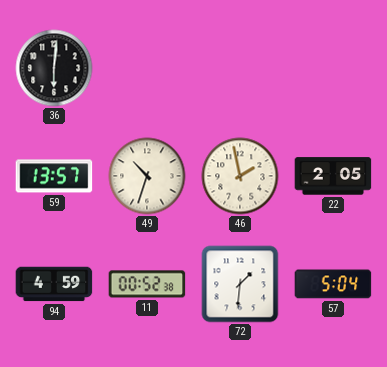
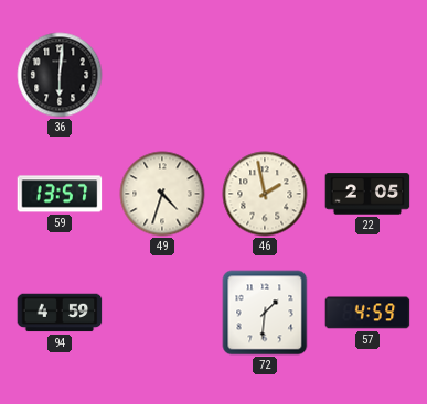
49: 10:33 -> 4:33 (162, 194)
11: 00:52 -> none (147, 284)
57: 5:04 -> 4:59 (367, 313)
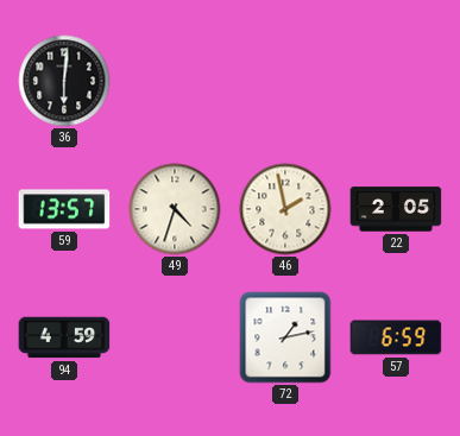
72: 1:31 -> 1:13 (285, 337)
57: 4:59 -> 6:59 (396, 337)
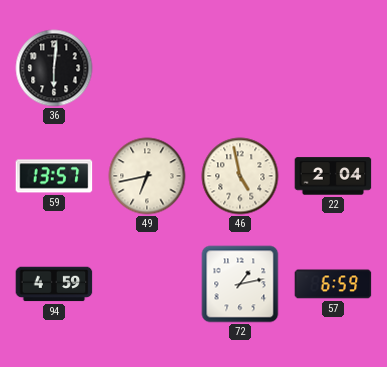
49: 4:33 -> 6:43 (147, 176)
46: 1:58 -> 4:58 (240, 176)
22: 2:05 -> 2:04 (333, 176)
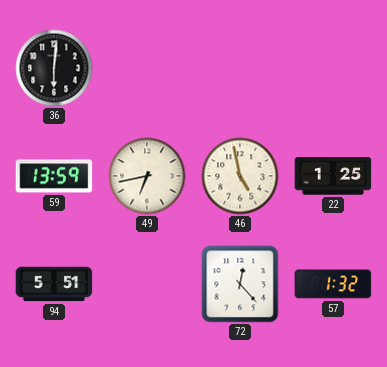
59: 13:57 -> 13:59 (54, 176)
22: 2:04 -> 1:25 (333, 176)
94: 4:59 -> 5:51 (54, 284)
72: 1:13 -> 12:23 (240, 284)
57: 6:59 -> 1:32 (333, 284)
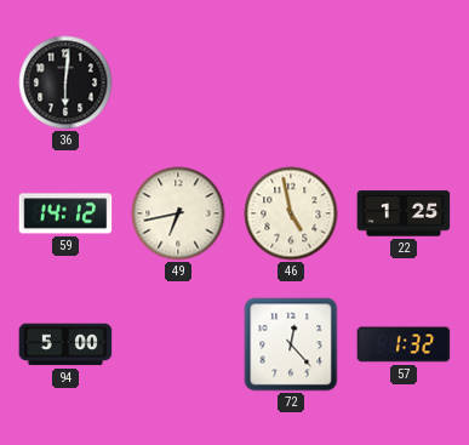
59: 13:59 -> 14:12 (65, 213)
94: 5:51 -> 5:00 (65, 344)
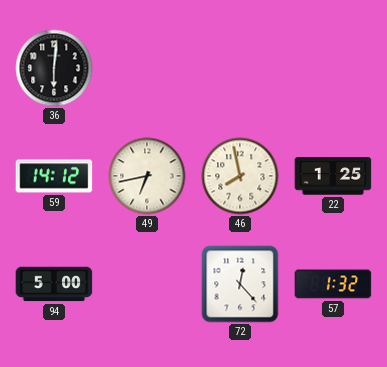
46: 4:58 -> 7:58 (240, 176)
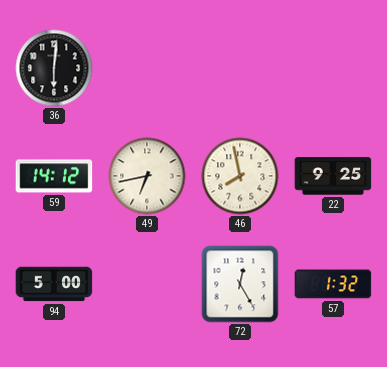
22: 1:25 -> 9:25 (333, 176)
72: 12:23 -> 12:25 (240, 284)
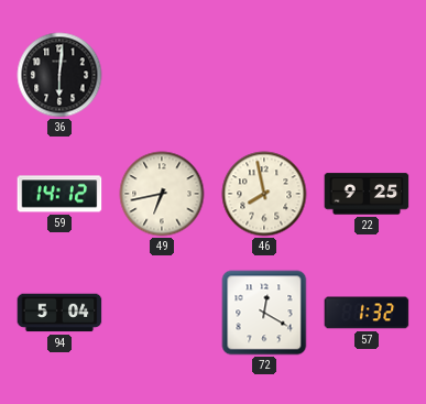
94: 5:00 -> 5:04 (59, 313)
72: 12:25 -> 12:20 (264, 313)
